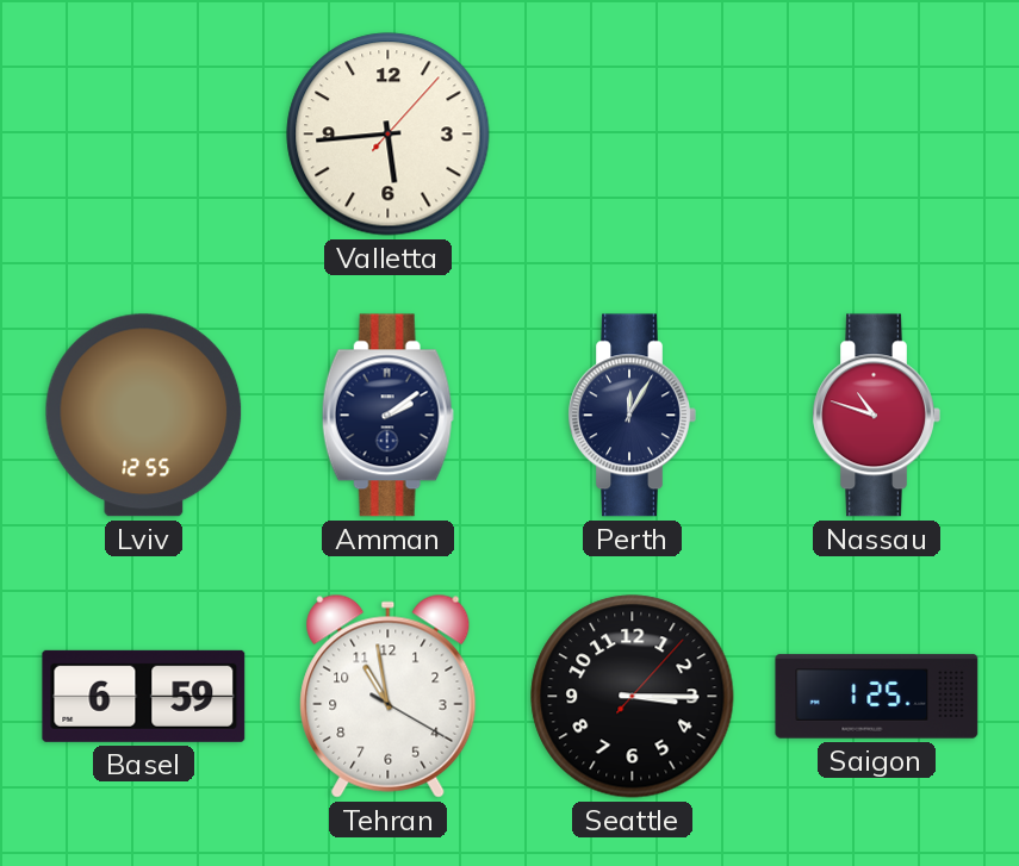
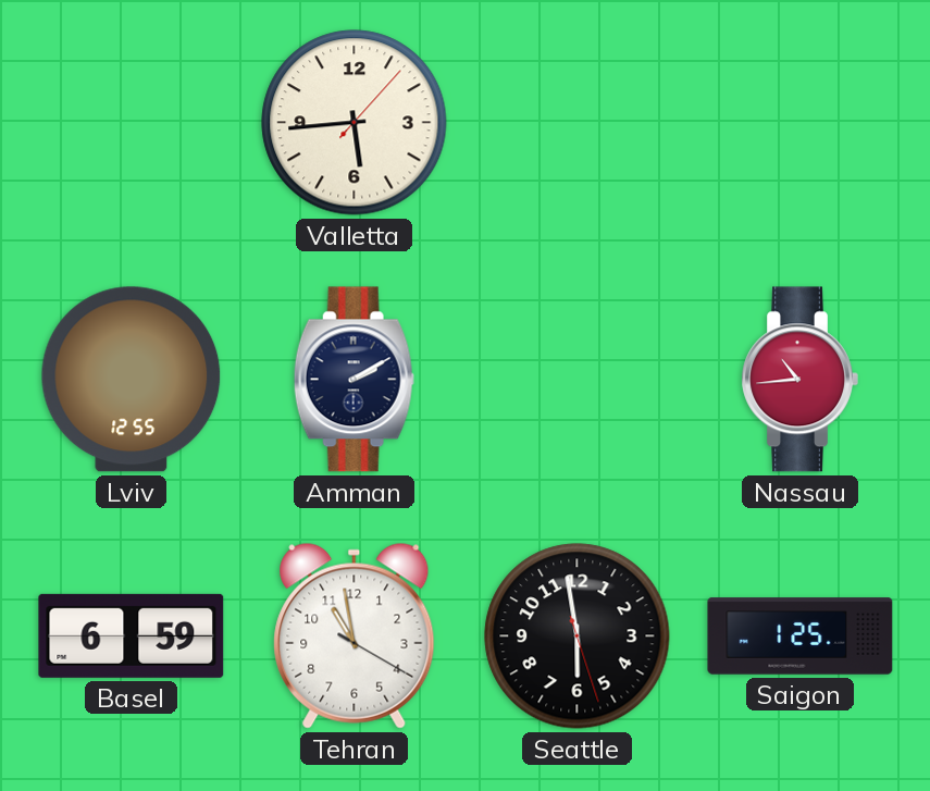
Amman: 2:09 -> 2:10 (354, 380)
Perth: 12:05 -> none (632, 416)
Nassau: 10:48 -> 10:44 (799, 380)
Seattle: 3:15 -> 5:58 (578, 636)
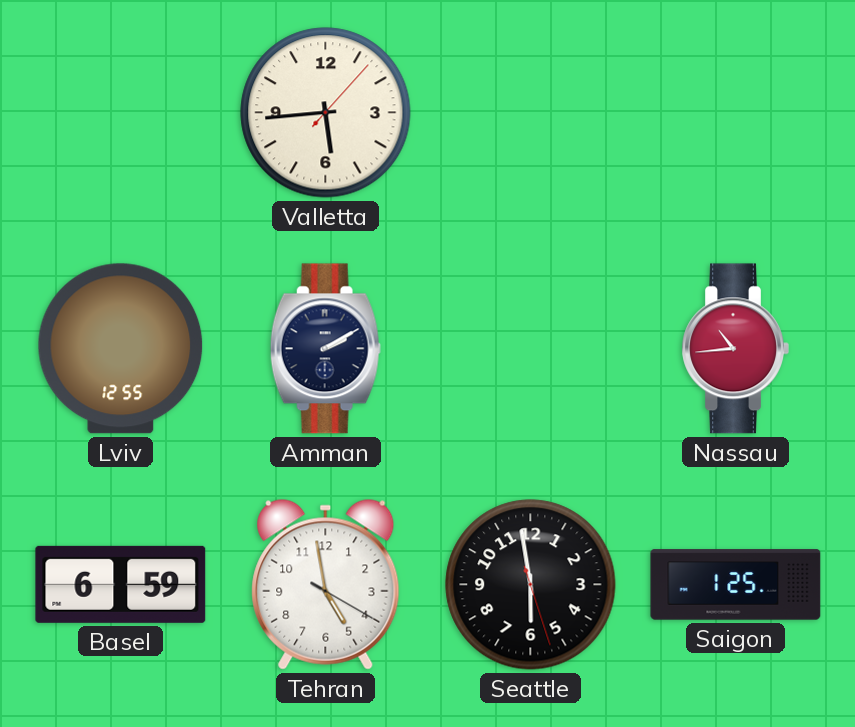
Tehran: 10:58 -> 4:58 (326, 584)
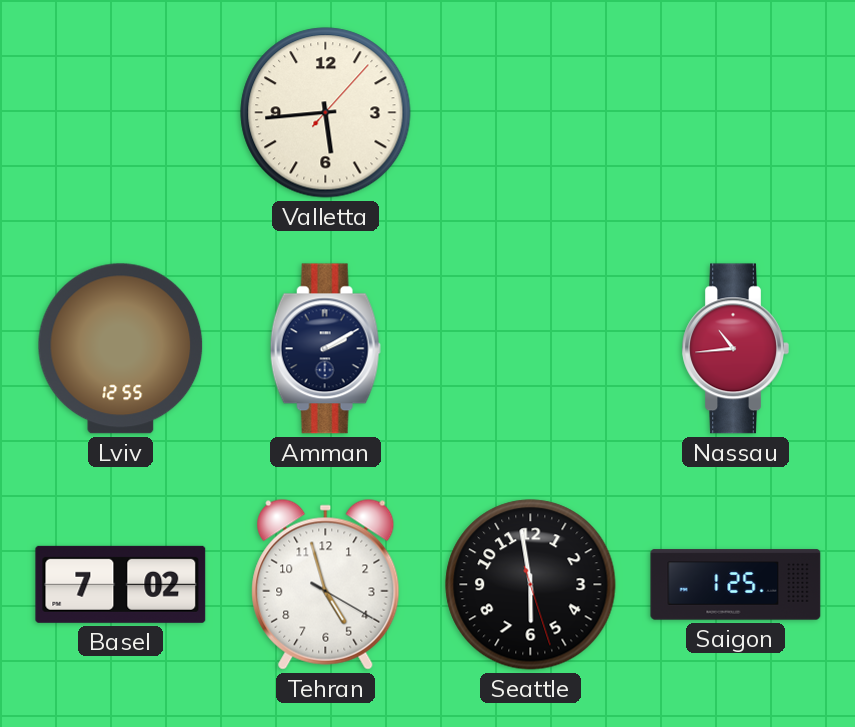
Basel: 6:59 -> 7:02 (121, 584)
Tehran: 4:58 -> 4:57 (326, 584)
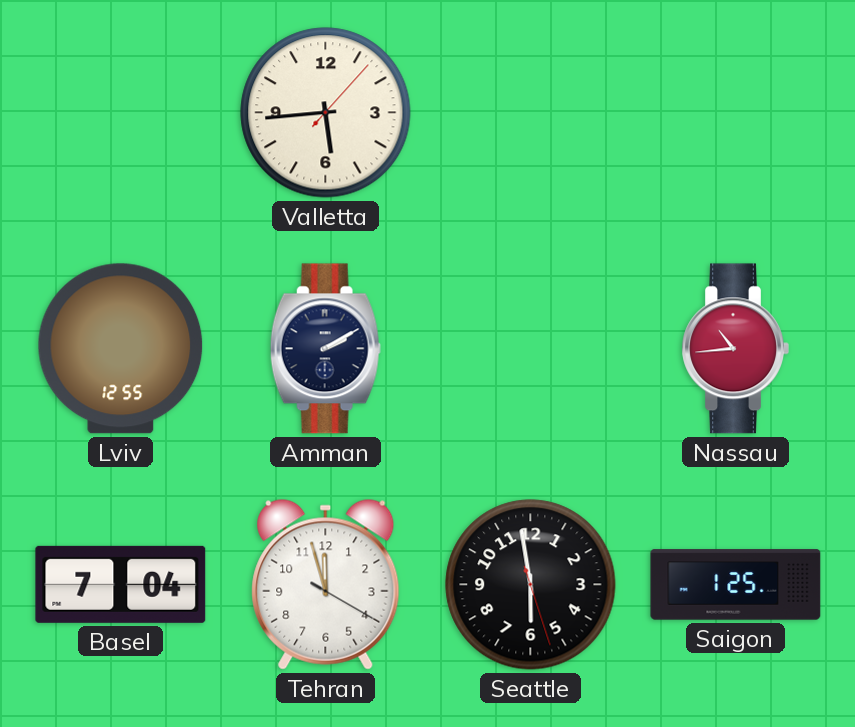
Basel: 7:02 -> 7:04 (121, 584)
Tehran: 4:57 -> 11:57 (326, 584)
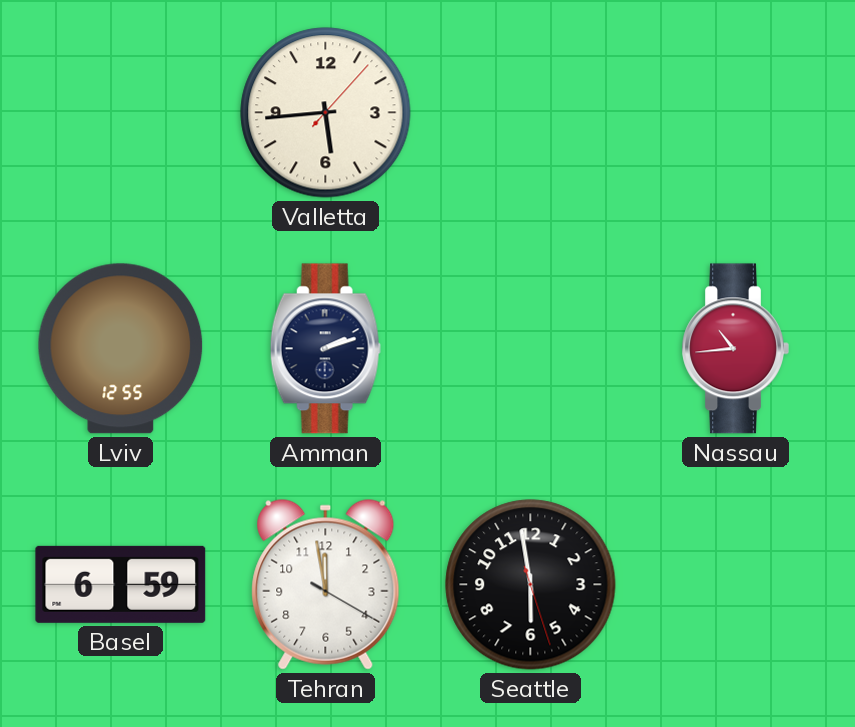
Amman: 2:10 -> 2:12 (325, 349)
Basel: 7:04 -> 6:59 (121, 584)
Tehran: 11:57 -> 11:58 (326, 584)
Saigon: 1:25 -> none (736, 585)
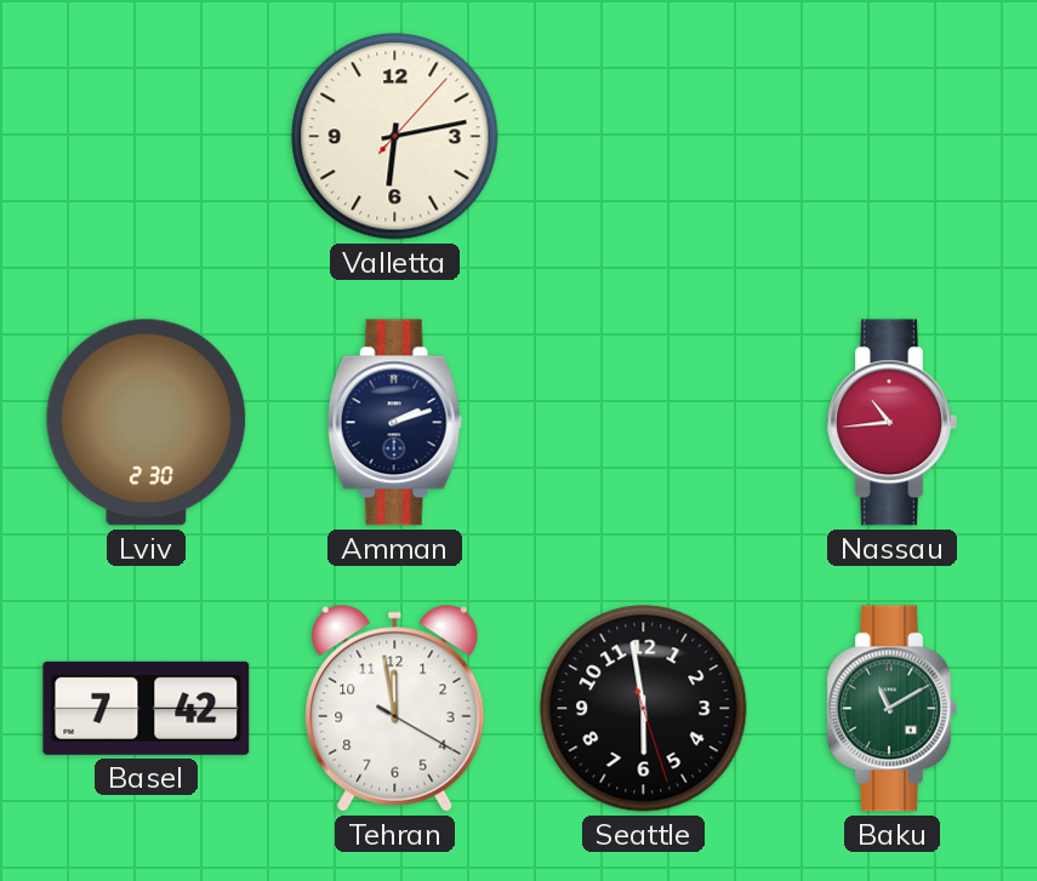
Valletta: 5:44 -> 6:13 (395, 137)
Lviv: 12:55 -> 2:30 (147, 423)
Basel: 6:59 -> 7:42 (147, 708)
Baku: none -> 11:10 (891, 709)
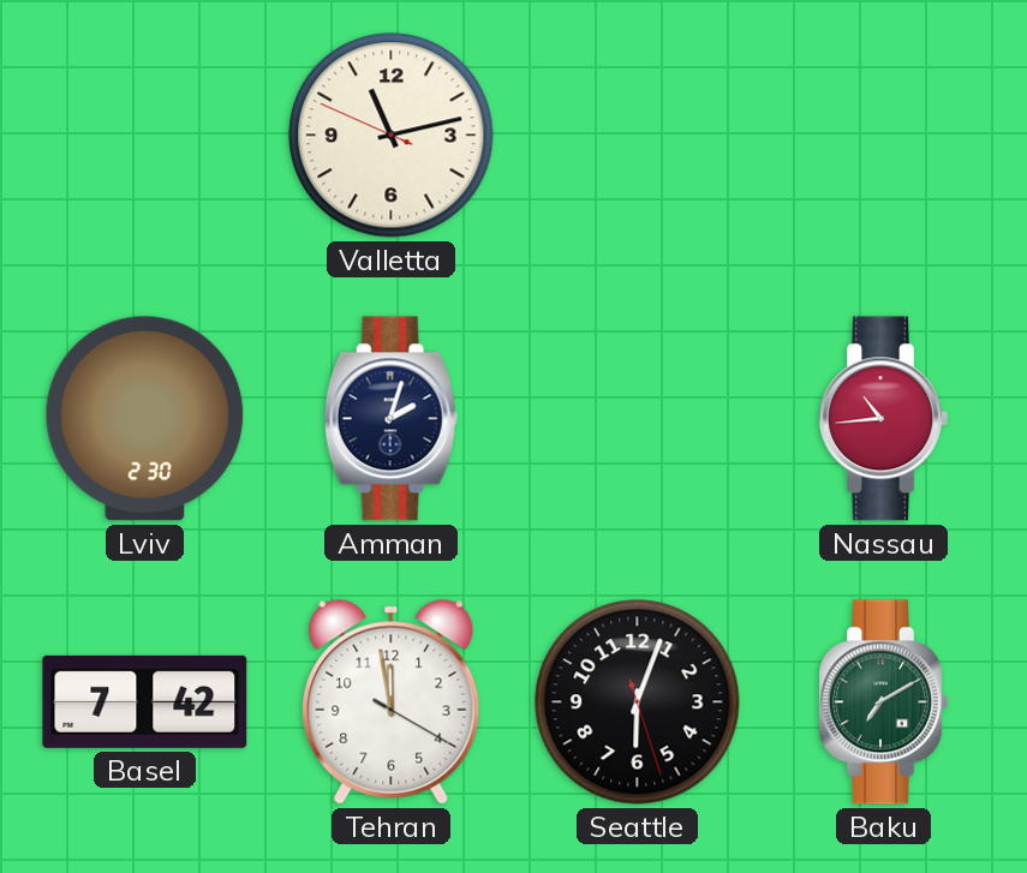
Valletta: 6:13 -> 11:12 (392, 136)
Amman: 2:12 -> 2:03 (390, 419)
Seattle: 5:58 -> 6:03 (638, 702)
Baku: 11:10 -> 7:10 (883, 702)
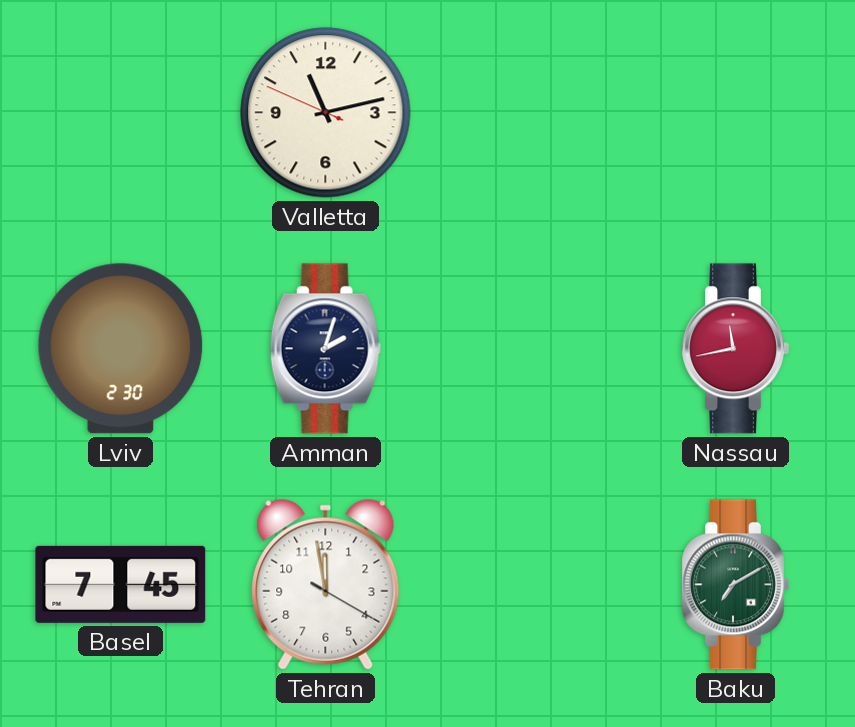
Nassau: 10:44 -> 11:43 (735, 349)
Basel: 7:42 -> 7:45 (121, 584)
Seattle: 6:03 -> none (638, 702)
